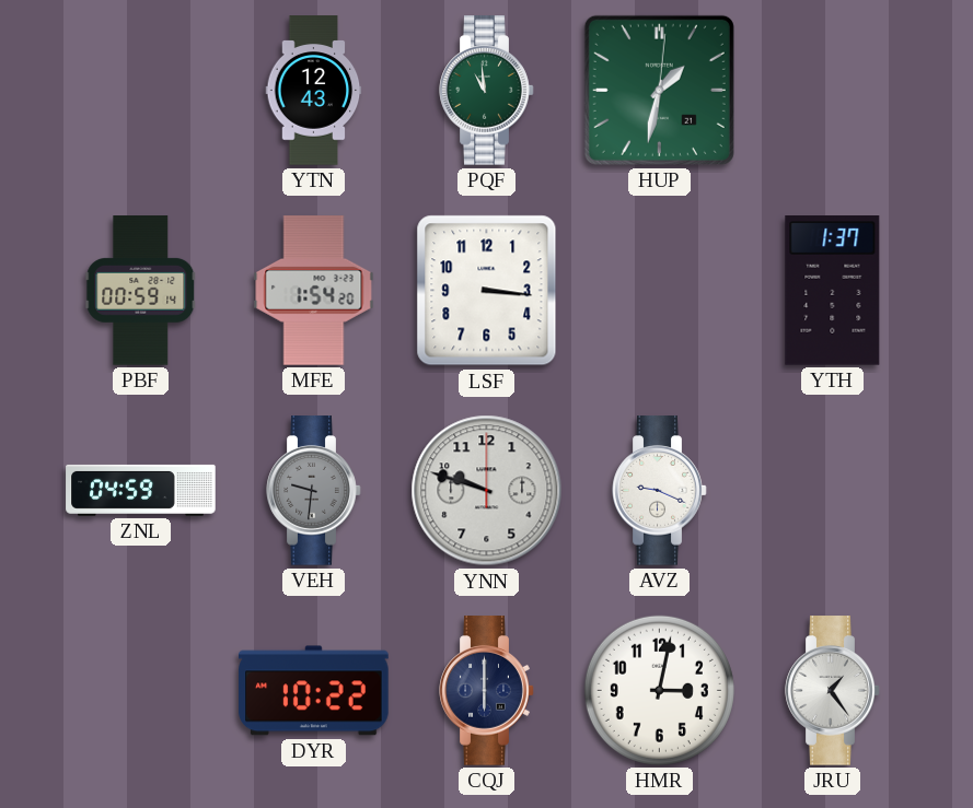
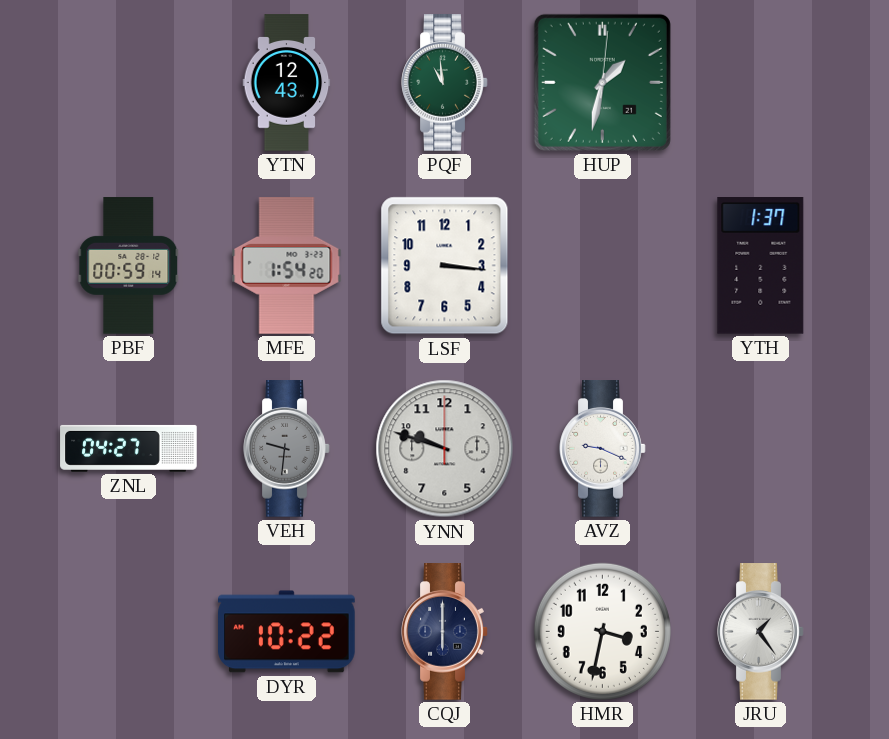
ZNL: 04:59 -> 04:27 (129, 448)
HMR: 3:02 -> 3:32 (602, 631)
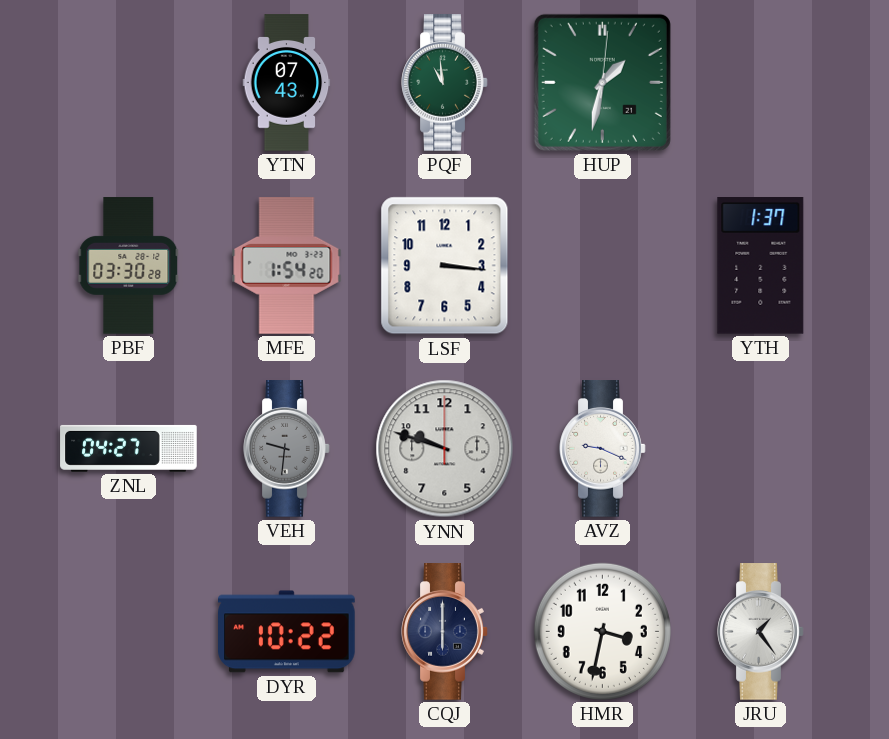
YTN: 12:43 -> 07:43 (287, 83)
PBF: 00:59 -> 03:30 (129, 266)
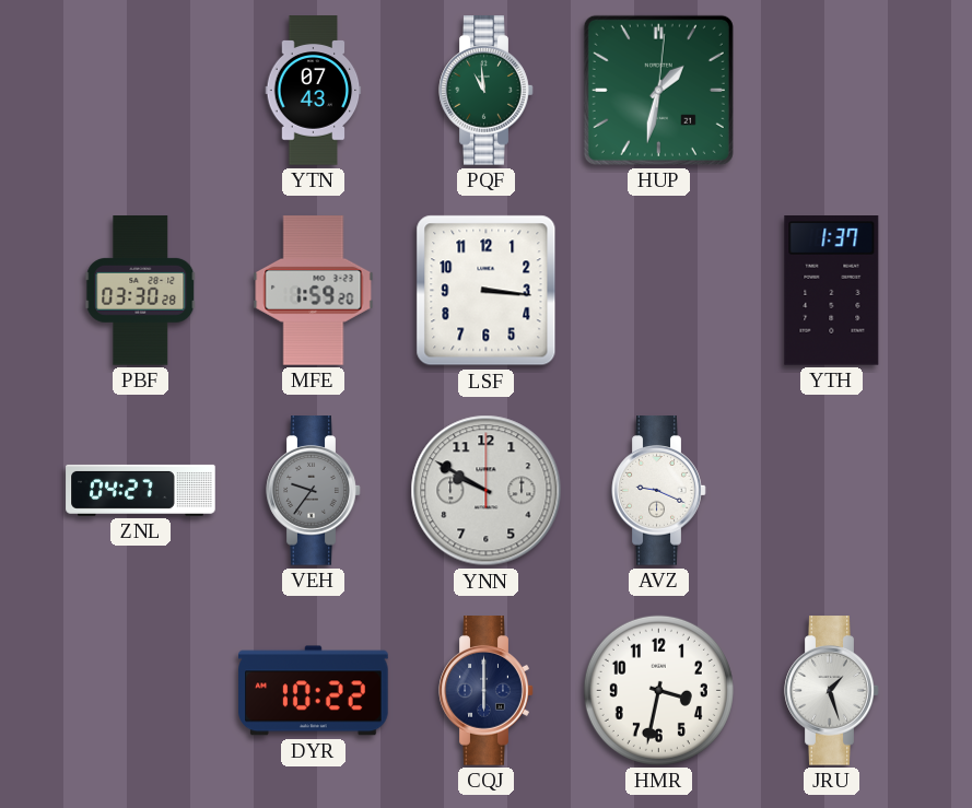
MFE: 1:54 -> 1:59 (314, 291)
VEH: 9:31 -> 9:36 (314, 491)
YNN: 9:48 -> 9:50 (487, 491)
JRU: 1:24 -> 1:27 (832, 691)
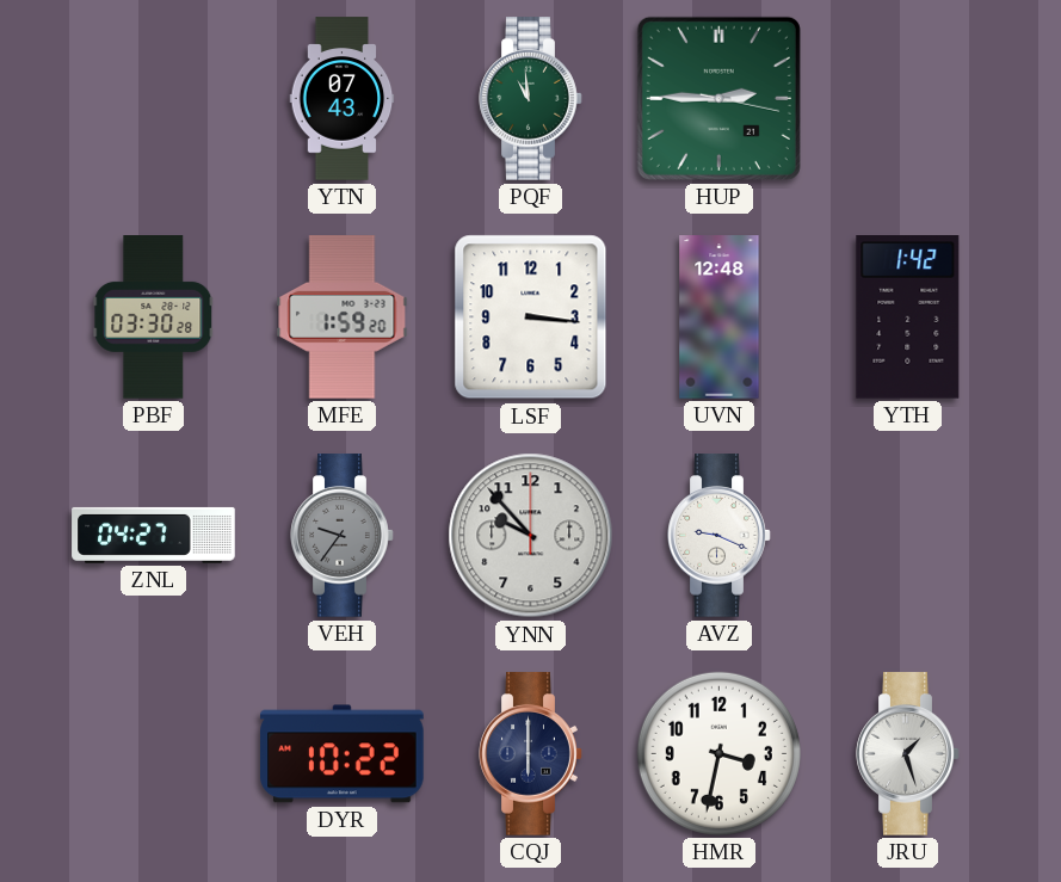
HUP: 1:32 -> 2:45 (718, 98)
UVN: none -> 12:48 (720, 317)
YTH: 1:37 -> 1:42 (908, 317)
YNN: 9:50 -> 9:53 (531, 536)
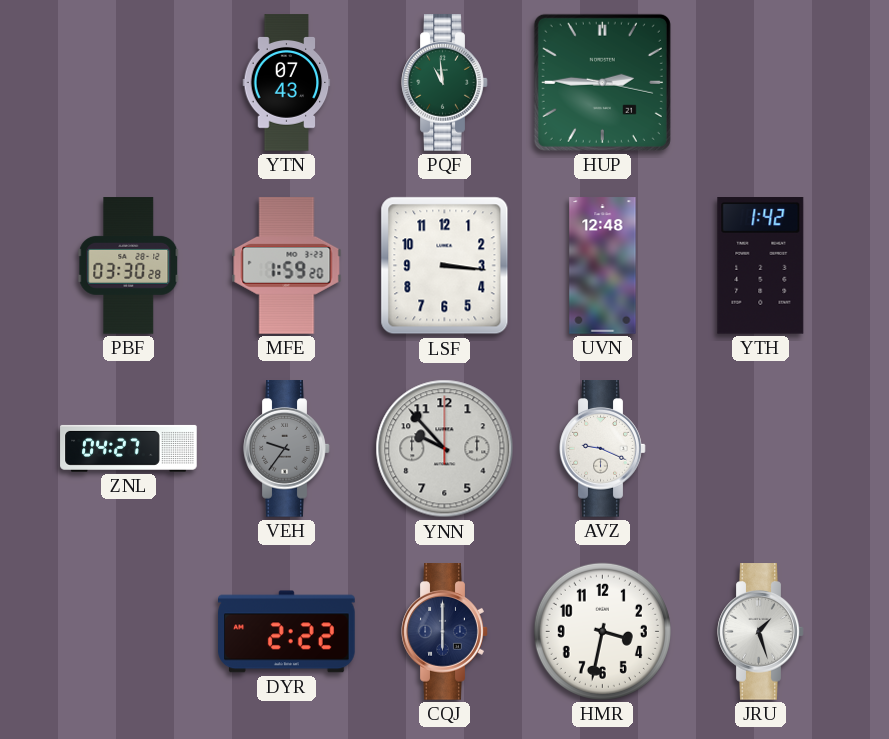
DYR: 10:22 -> 2:22 (287, 632)
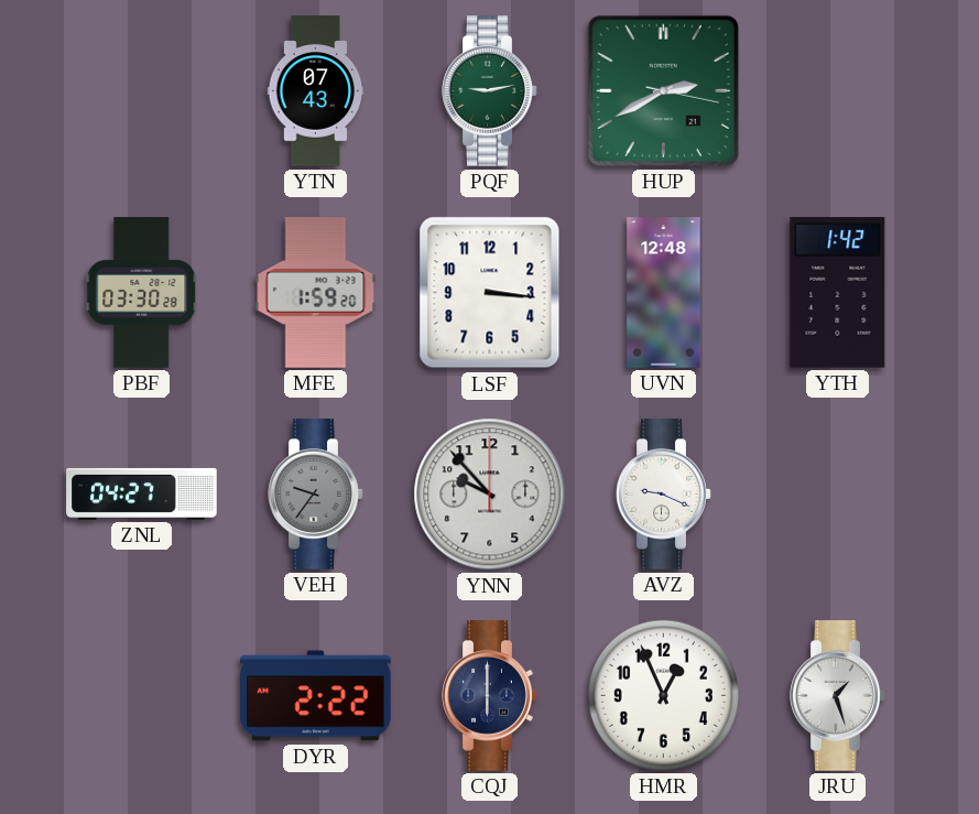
PQF: 10:59 -> 9:13 (490, 91)
HUP: 2:45 -> 2:40 (663, 90)
HMR: 3:32 -> 12:56 (663, 695)
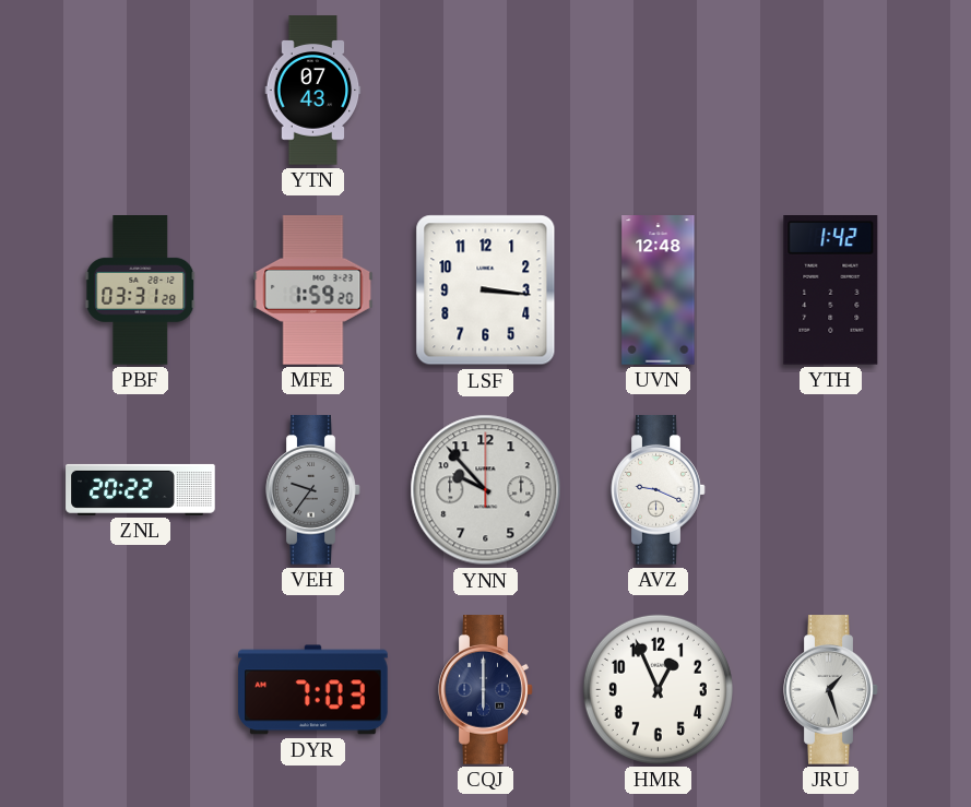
PQF: 9:13 -> none (490, 91)
HUP: 2:40 -> none (663, 90)
PBF: 03:30 -> 03:31 (141, 290)
ZNL: 04:27 -> 20:22 (141, 489)
DYR: 2:22 -> 7:03 (313, 690)
